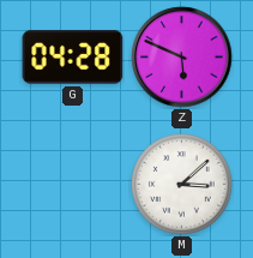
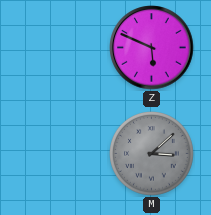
G: 04:28 -> none (73, 58)
M dial: white -> grey (152, 154)
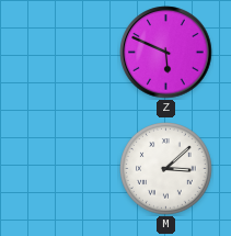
M dial: grey -> white (166, 169)
